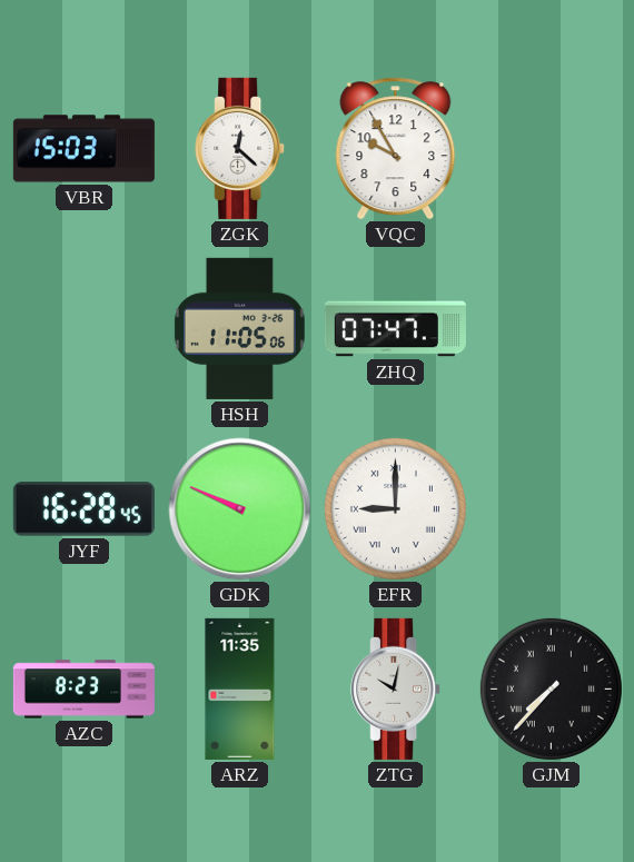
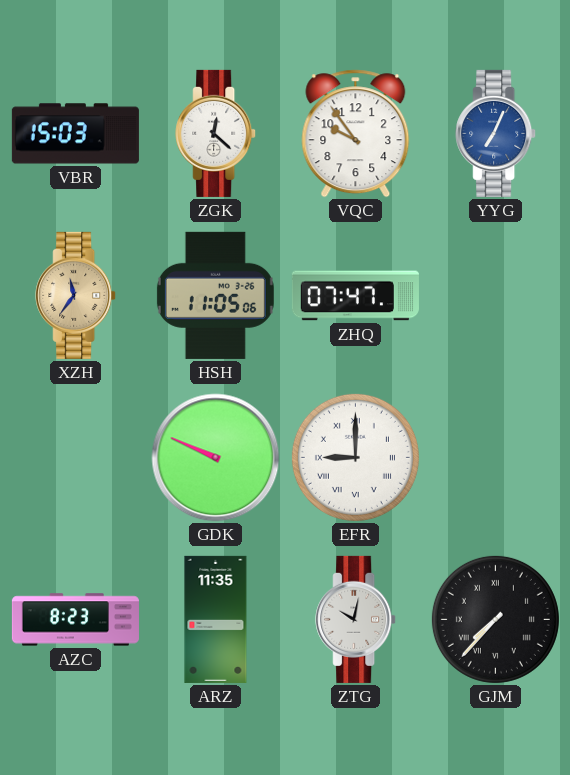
VQC: 9:55 -> 9:54 (356, 134)
YYG: none -> 7:04 (496, 133)
XZH: none -> 11:36 (76, 295)
JYF: 16:28 -> none (83, 509)
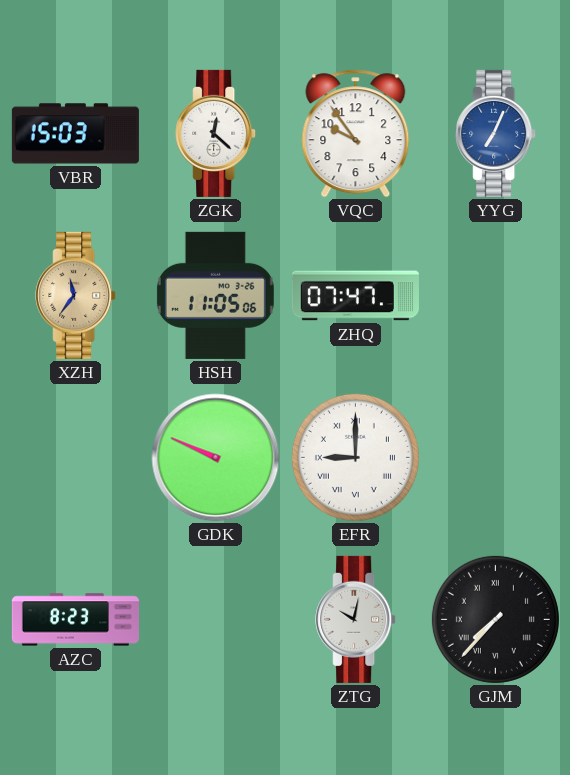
ARZ: 11:35 -> none (216, 619)
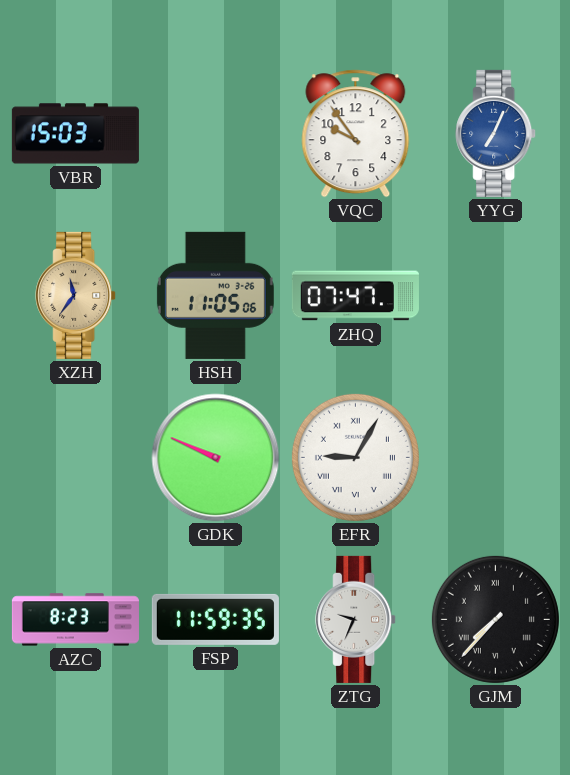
ZGK: 12:22 -> none (216, 133)
EFR: 9:00 -> 9:05 (355, 457)
FSP: none -> 11:59 (215, 619)
ZTG: 10:02 -> 9:34 (356, 619)
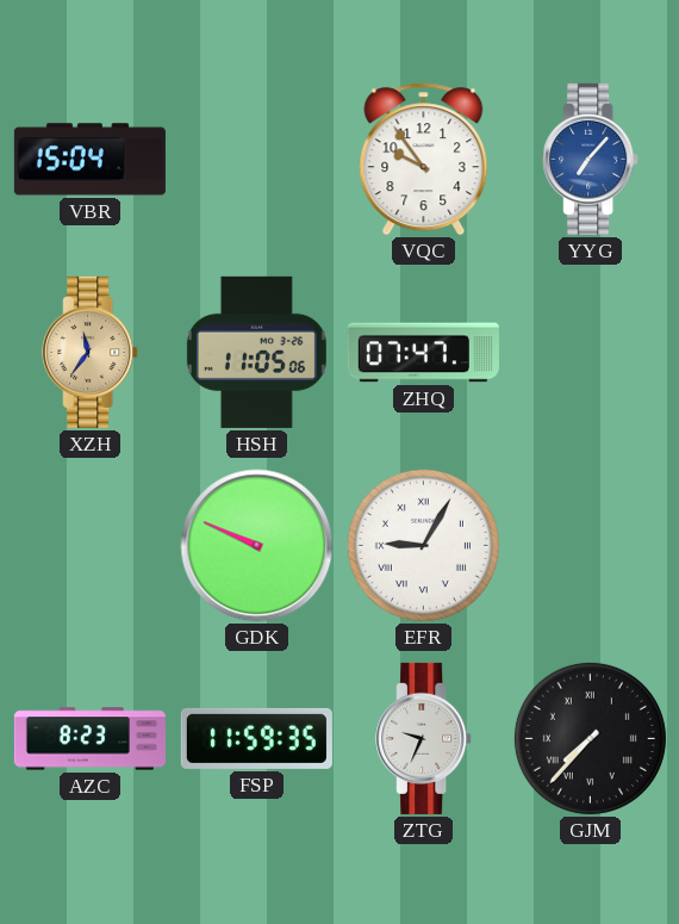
VBR: 15:03 -> 15:04 (89, 160)
YYG: 7:04 -> 7:07 (591, 159)
